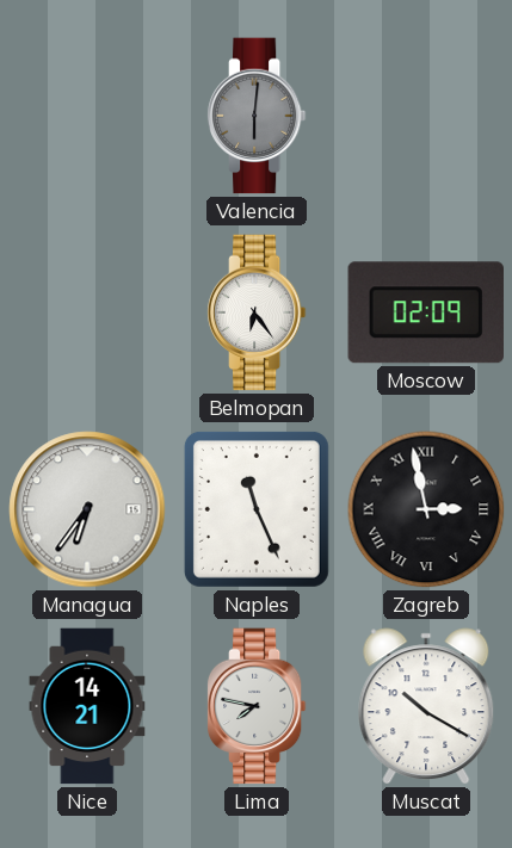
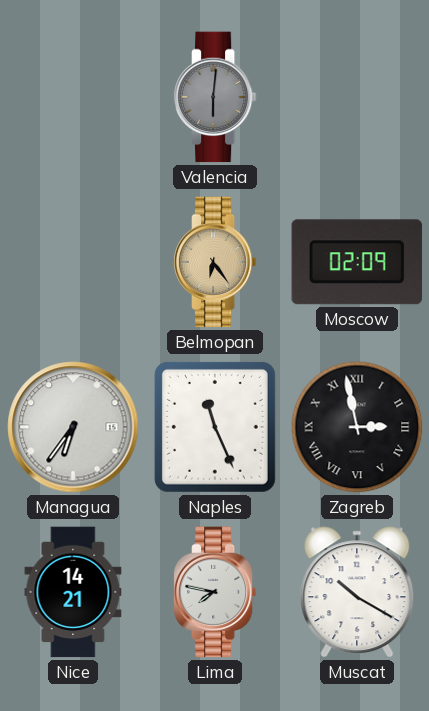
Belmopan dial: white -> champagne (215, 262)
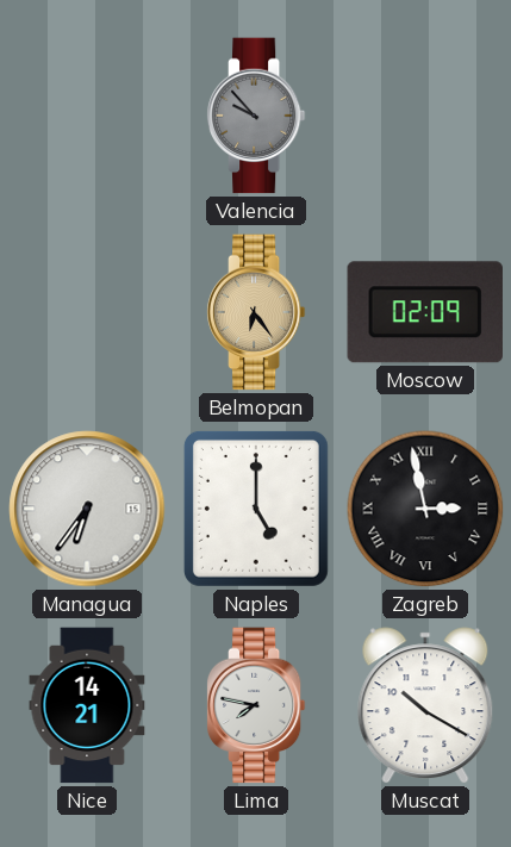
Valencia: 6:01 -> 9:53 (256, 116)
Naples: 11:26 -> 5:00 (256, 509)
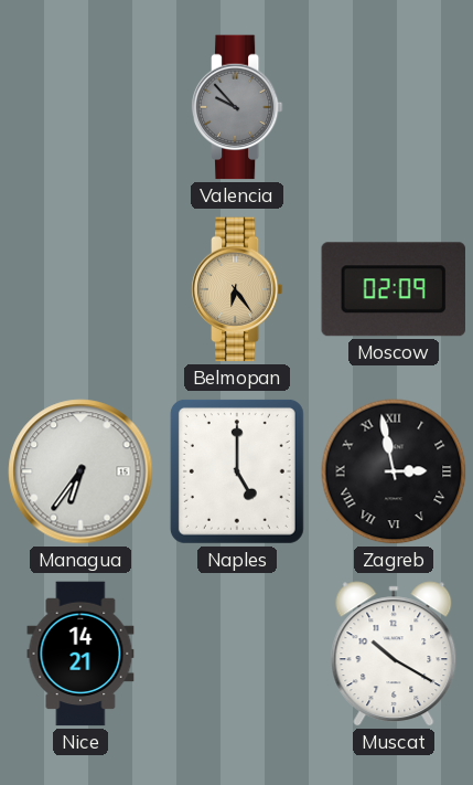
Lima: 7:47 -> none (256, 705)
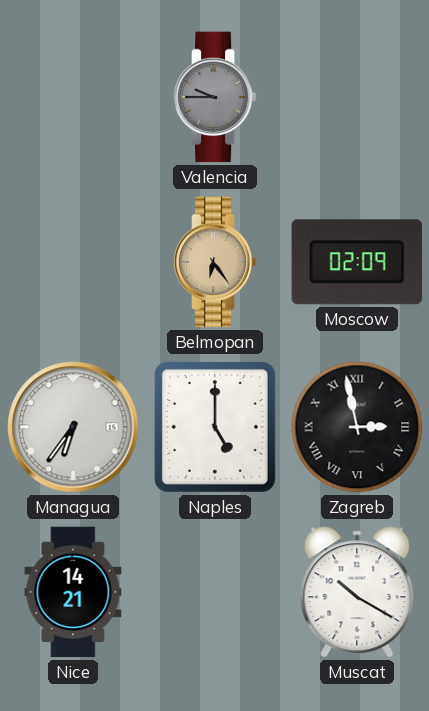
Valencia: 9:53 -> 9:45 (215, 97)
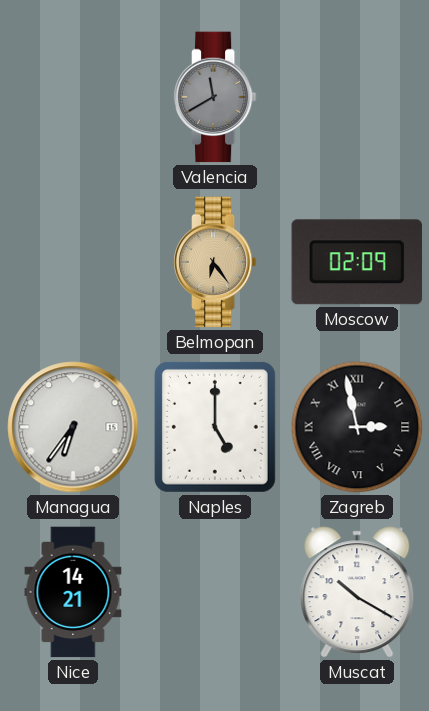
Valencia: 9:45 -> 11:40 (215, 97)
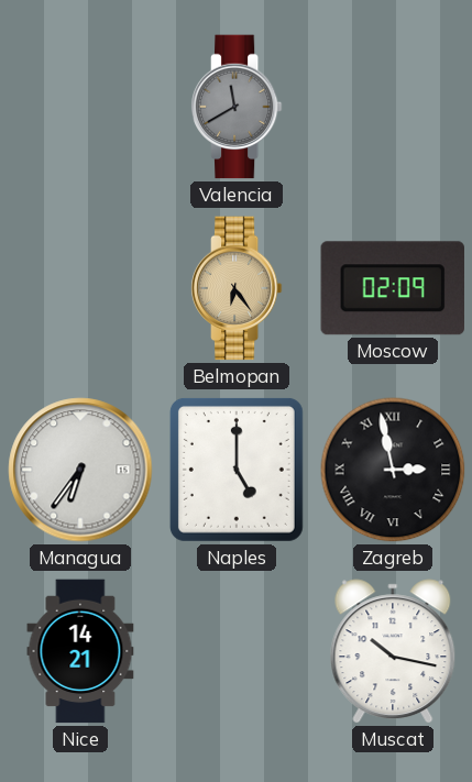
Muscat: 10:20 -> 10:17 (393, 651)
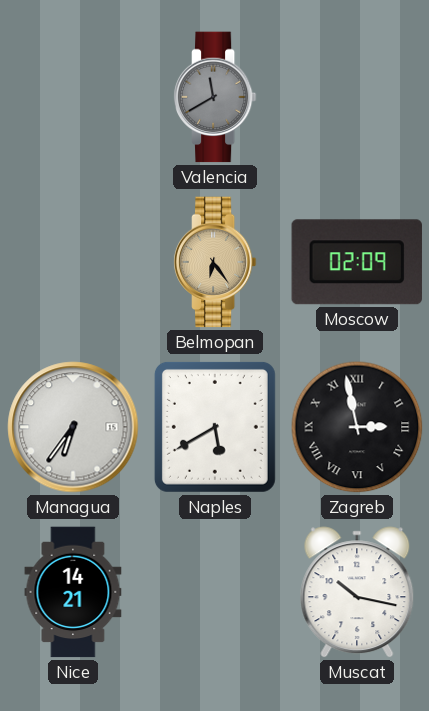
Naples: 5:00 -> 5:40 (215, 427)
